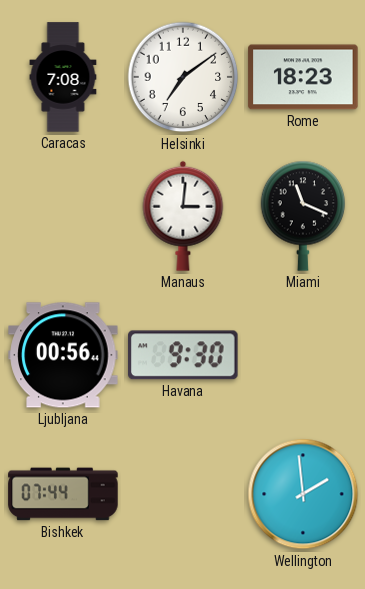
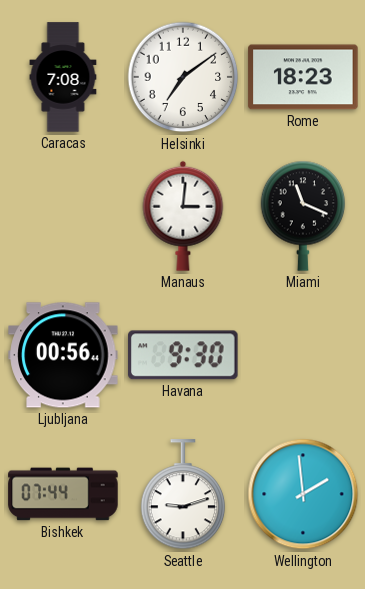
Seattle: none -> 9:12 (183, 495)
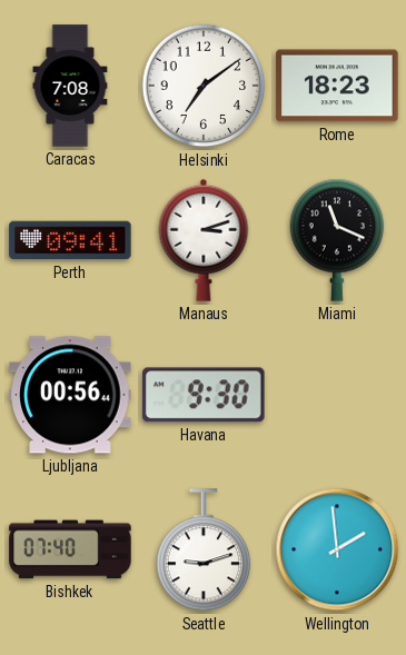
Perth: none -> 09:41 (70, 240)
Manaus: 3:01 -> 3:12 (204, 240)
Bishkek: 07:44 -> 07:40 (70, 549)
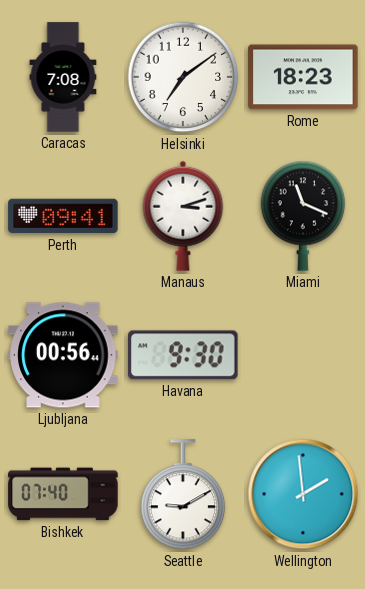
Seattle: 9:12 -> 9:10 (183, 495)
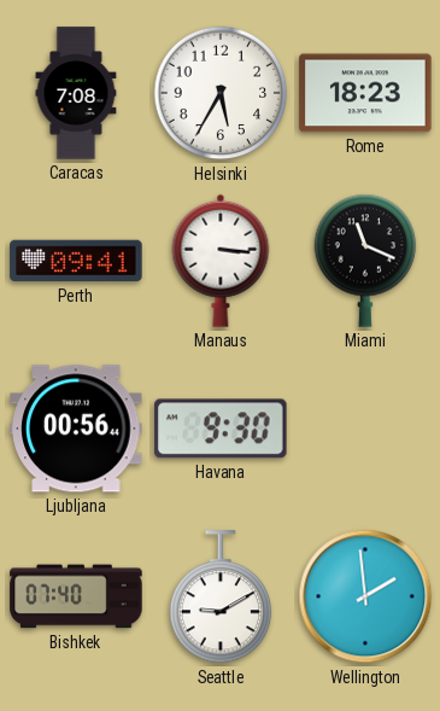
Helsinki: 7:09 -> 5:35 (221, 93)
Manaus: 3:12 -> 3:16 (221, 261)
